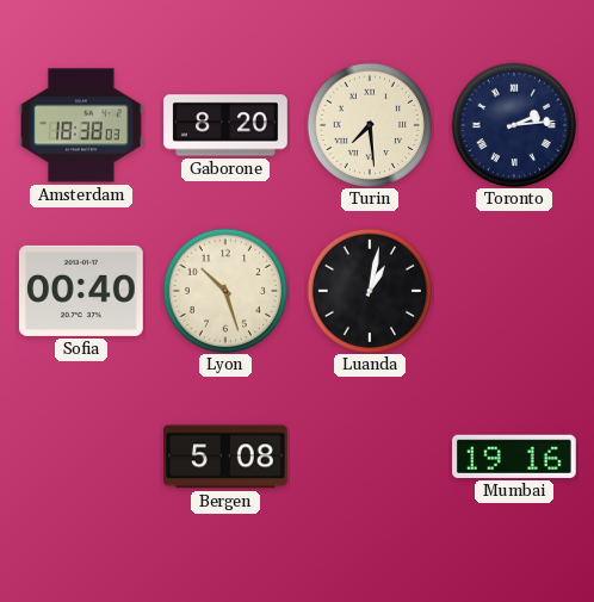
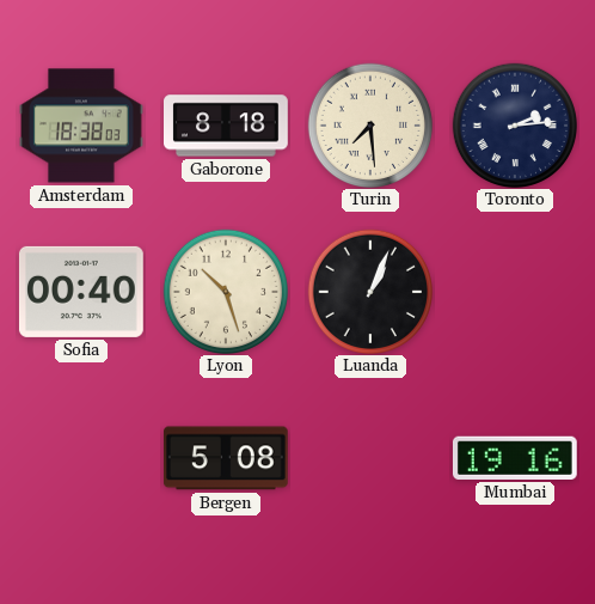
Gaborone: 8:20 -> 8:18 (227, 126)
Luanda: 1:02 -> 1:04 (369, 291)
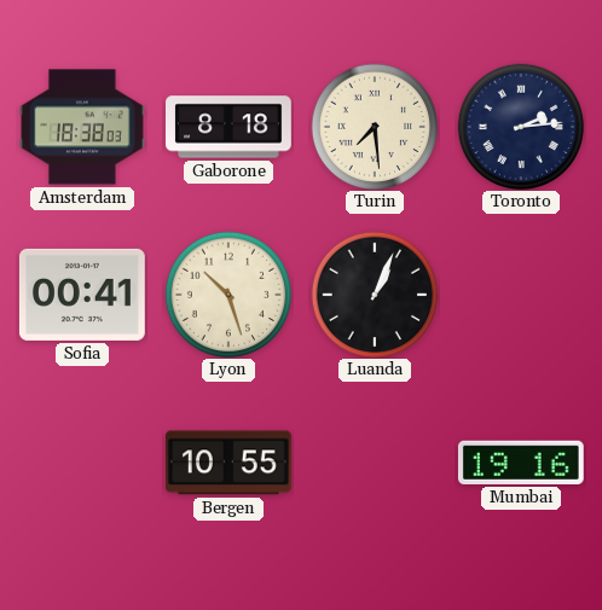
Sofia: 00:40 -> 00:41 (82, 295)
Bergen: 5:08 -> 10:55 (228, 463)
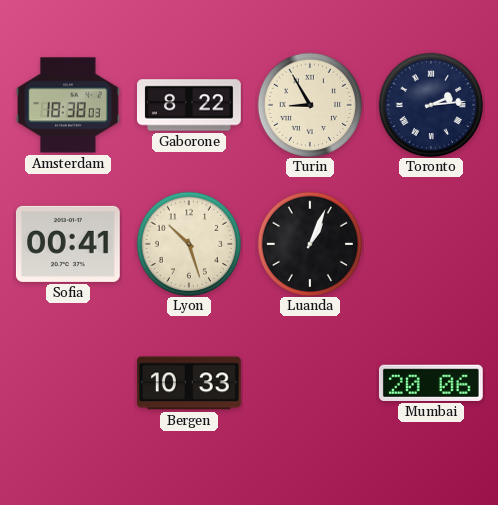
Gaborone: 8:18 -> 8:22 (190, 105)
Turin: 7:29 -> 8:55 (309, 104)
Bergen: 10:55 -> 10:33 (189, 383)
Mumbai: 19:16 -> 20:06 (431, 383)
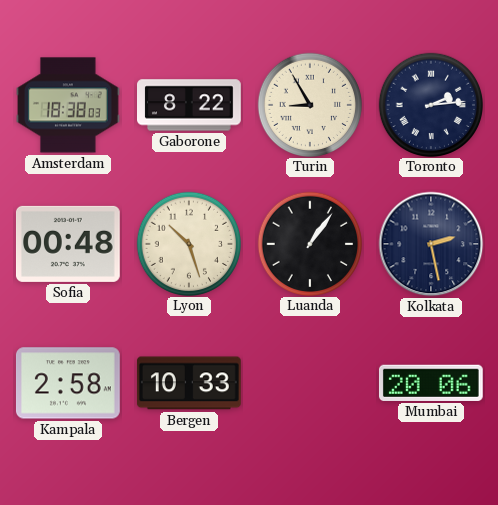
Sofia: 00:41 -> 00:48 (68, 244)
Luanda: 1:04 -> 1:06 (309, 243)
Kolkata: none -> 2:28 (431, 244)
Kampala: none -> 2:58 (68, 383)
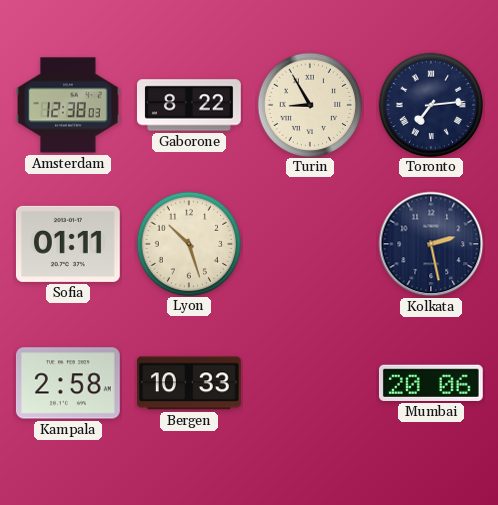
Amsterdam: 18:38 -> 12:38 (69, 105)
Toronto: 2:14 -> 7:14 (430, 104)
Sofia: 00:48 -> 01:11 (68, 244)
Luanda: 1:06 -> none (309, 243)
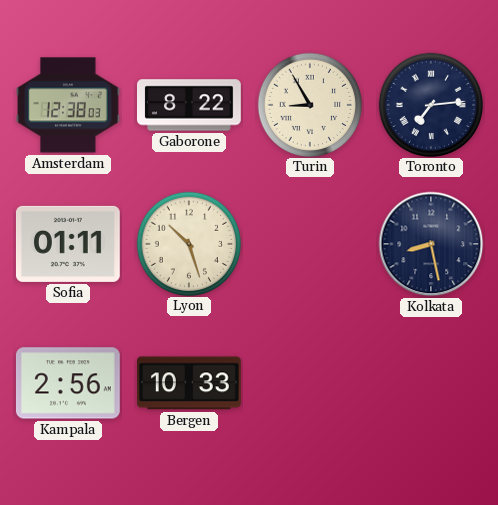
Kolkata: 2:28 -> 8:28 (431, 244)
Kampala: 2:58 -> 2:56 (68, 383)
Mumbai: 20:06 -> none (431, 383)
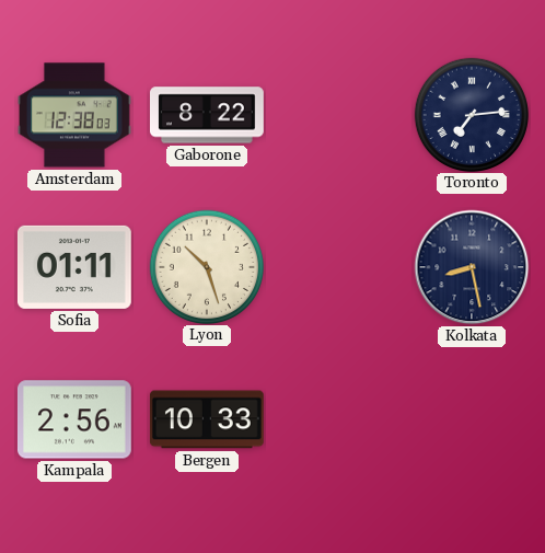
Turin: 8:55 -> none (309, 104)
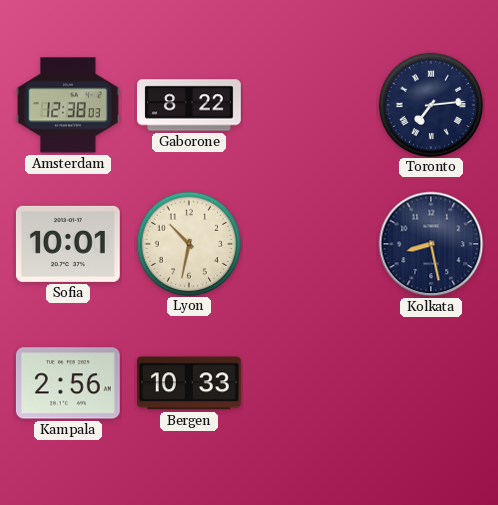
Sofia: 01:11 -> 10:01 (68, 244)
Lyon: 10:27 -> 10:32 (188, 243)
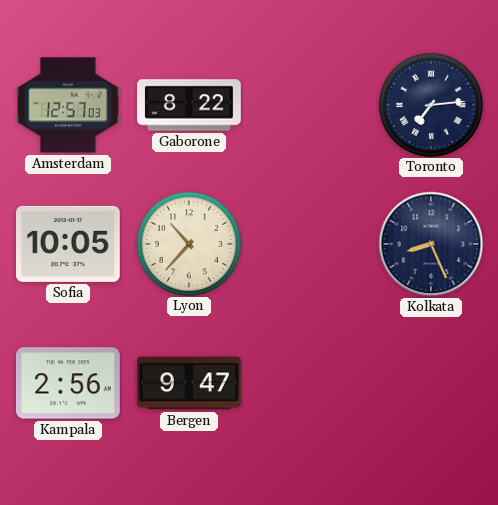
Amsterdam: 12:38 -> 12:57 (69, 105)
Sofia: 10:01 -> 10:05 (68, 244)
Lyon: 10:32 -> 10:37 (188, 243)
Kolkata: 8:28 -> 8:26 (431, 244)
Bergen: 10:33 -> 9:47 (189, 383)
